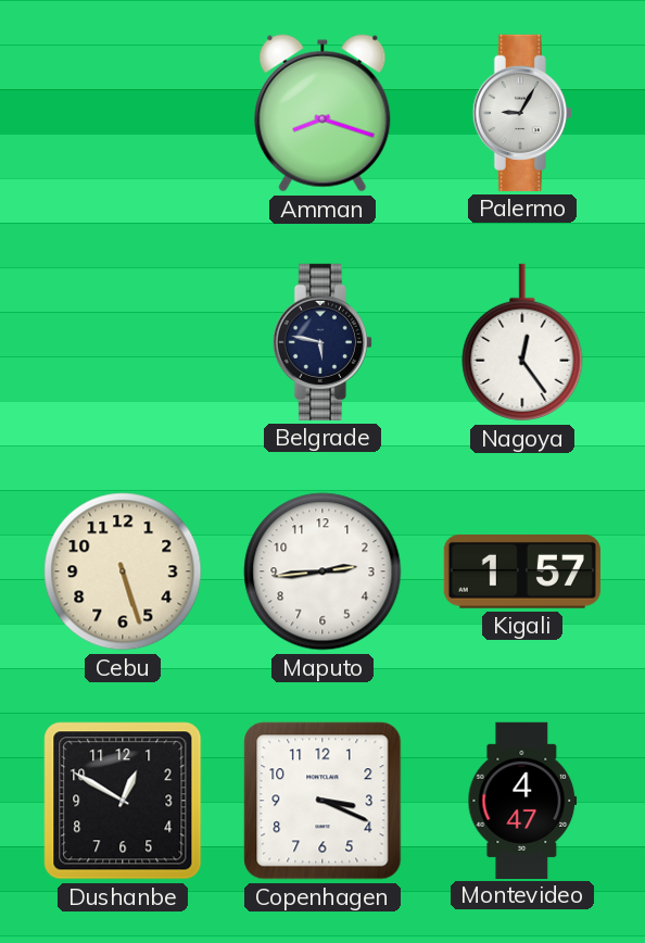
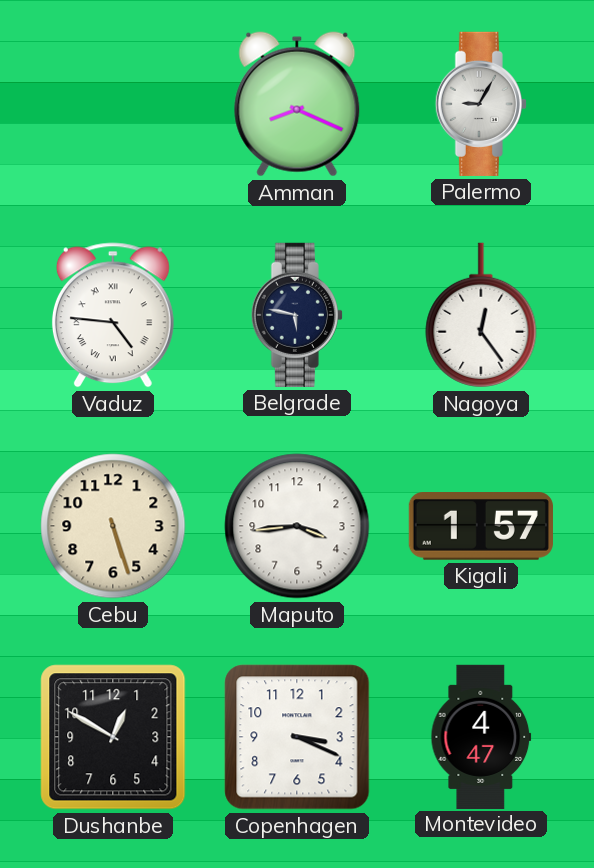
Amman: 8:18 -> 8:19 (297, 104)
Vaduz: none -> 4:46 (113, 315)
Maputo: 2:44 -> 3:44 (297, 526)
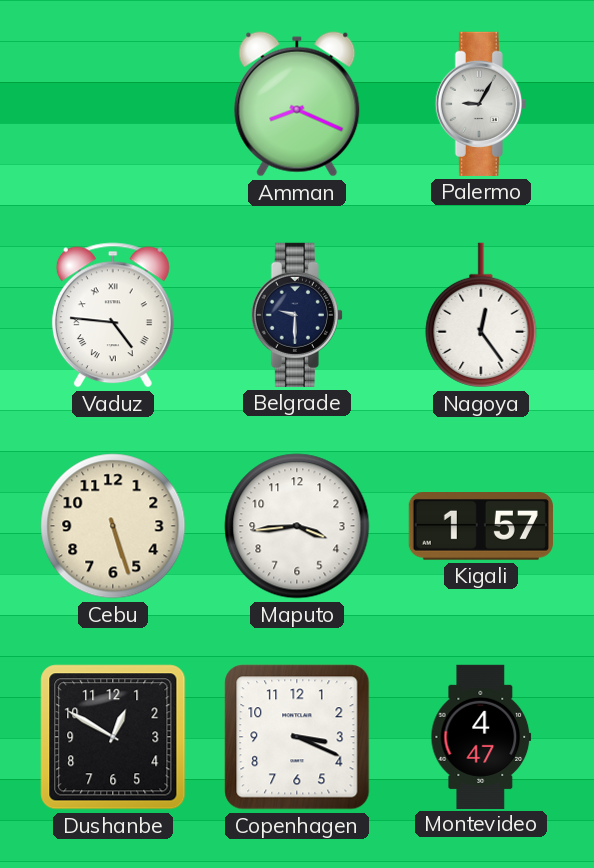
Belgrade: 5:47 -> 9:30 (297, 315)
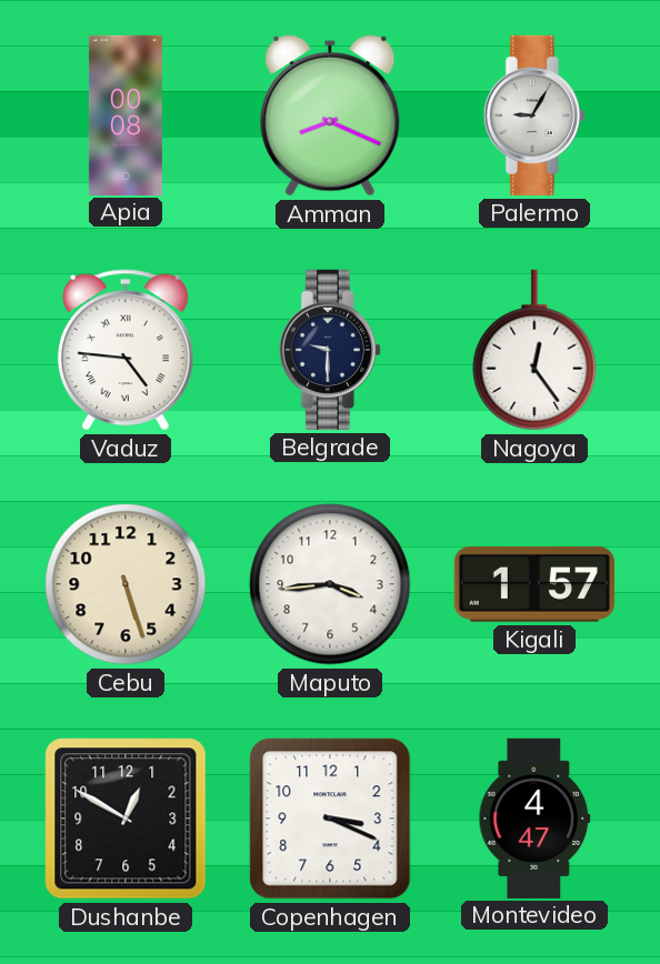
Apia: none -> 00:08 (126, 114)
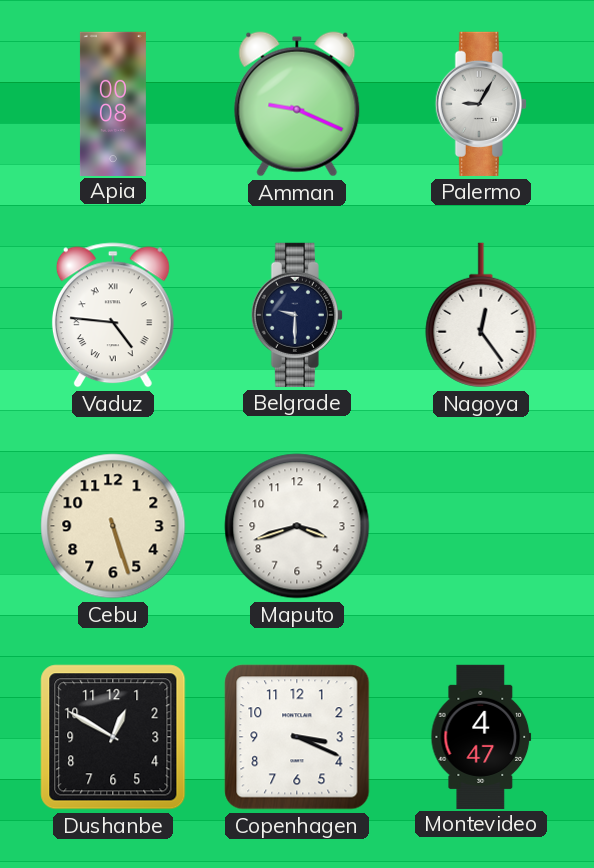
Amman: 8:19 -> 9:19 (297, 104)
Maputo: 3:44 -> 3:42 (297, 526)
Kigali: 1:57 -> none (534, 585)
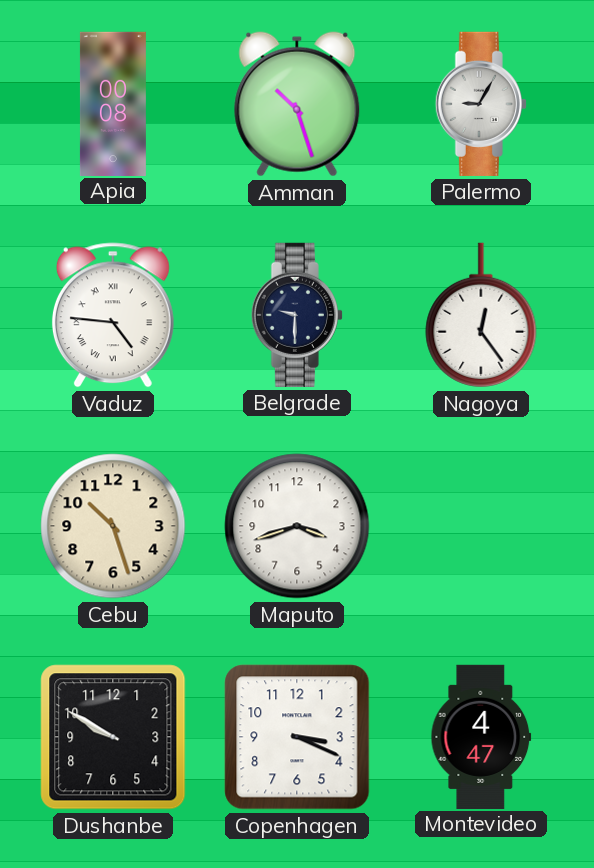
Amman: 9:19 -> 10:27 (297, 104)
Cebu: 5:27 -> 10:27 (113, 526)
Dushanbe: 12:50 -> 9:50 (113, 737)
